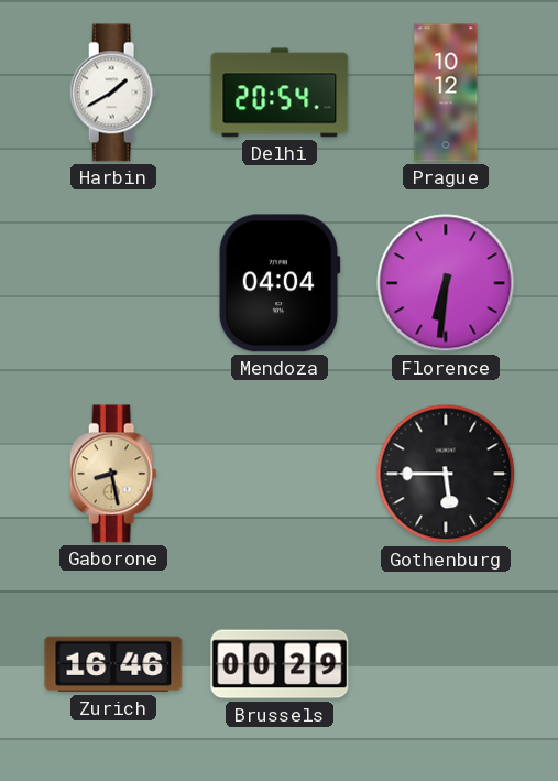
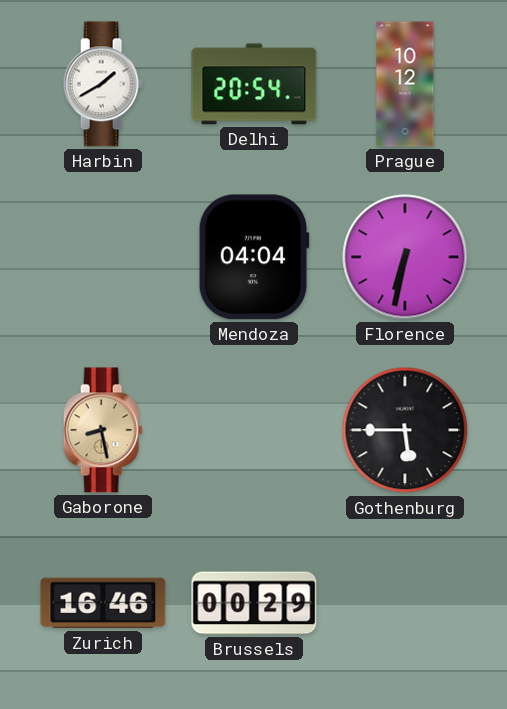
Florence: 6:31 -> 6:32 (405, 257)
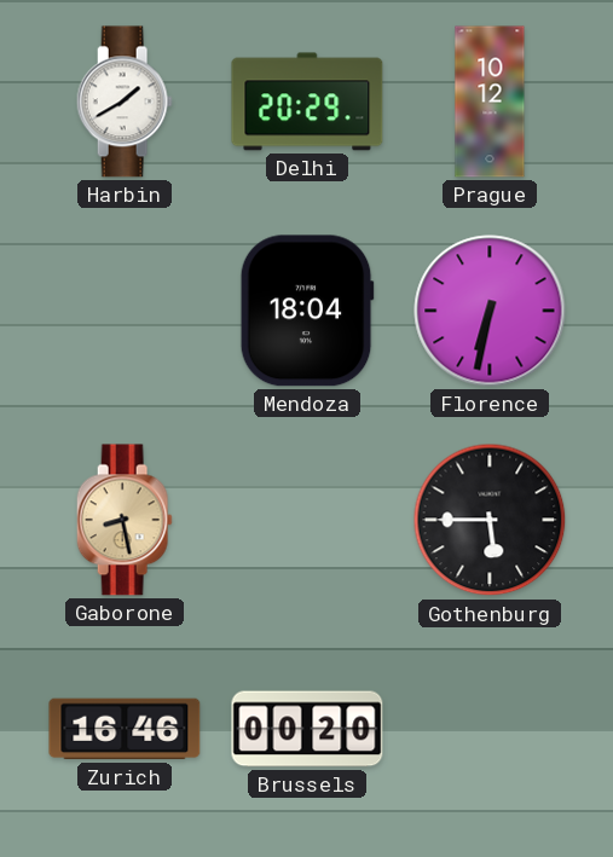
Delhi: 20:54 -> 20:29 (307, 102)
Mendoza: 04:04 -> 18:04 (307, 311)
Brussels: 00:29 -> 00:20 (307, 729)
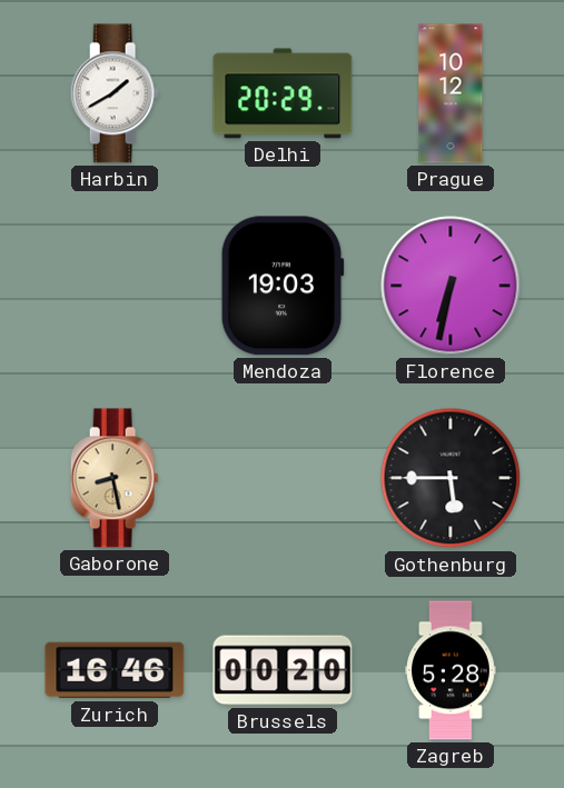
Mendoza: 18:04 -> 19:03 (283, 286)
Zagreb: none -> 5:28 (451, 670)
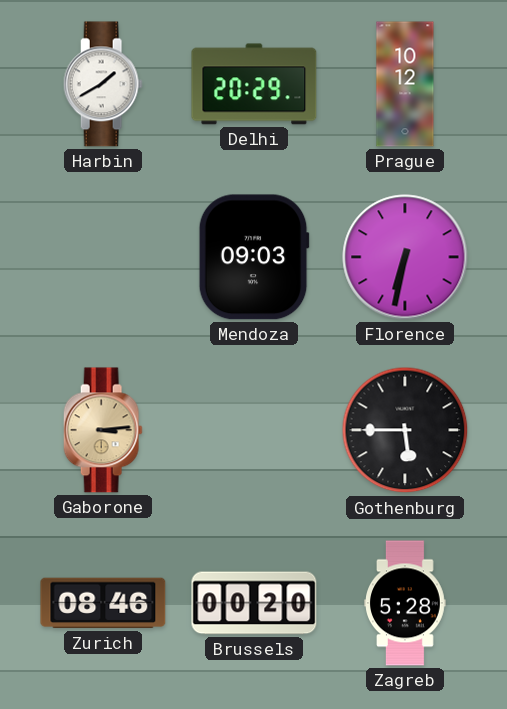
Mendoza: 19:03 -> 09:03 (254, 257)
Gaborone: 8:28 -> 3:14 (103, 430)
Zurich: 16:46 -> 08:46 (103, 603)
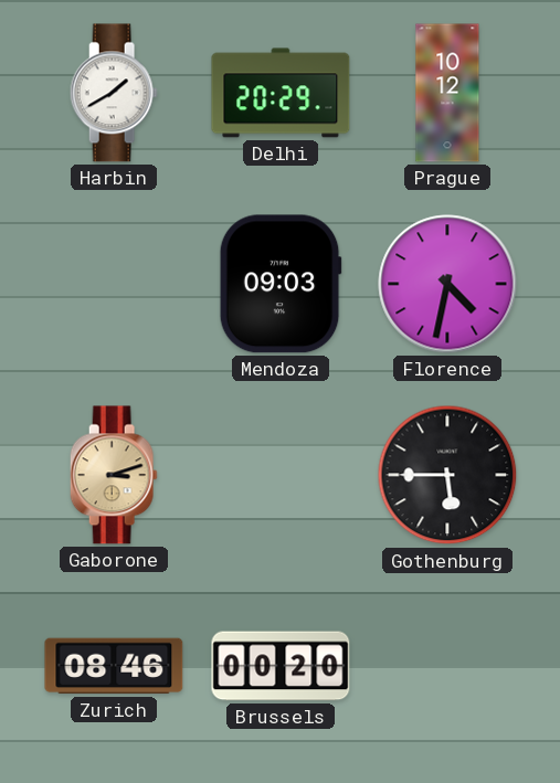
Florence: 6:32 -> 4:32 (447, 284)
Gaborone: 3:14 -> 3:12 (114, 475)
Zagreb: 5:28 -> none (405, 603)
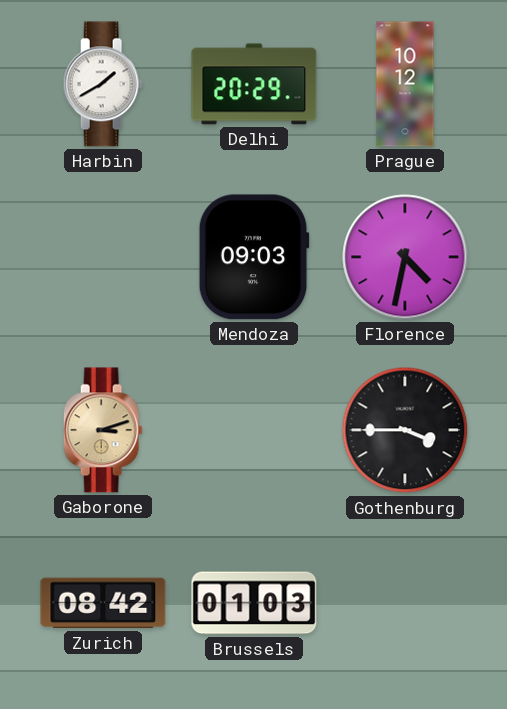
Gothenburg: 5:45 -> 3:45 (405, 430)
Zurich: 08:46 -> 08:42 (103, 603)
Brussels: 00:20 -> 01:03 (254, 603)
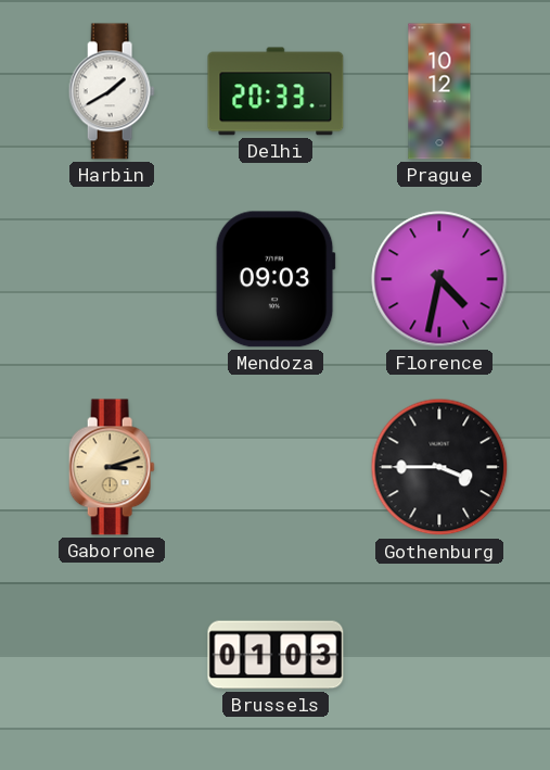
Delhi: 20:29 -> 20:33 (276, 91)
Zurich: 08:42 -> none (103, 603)
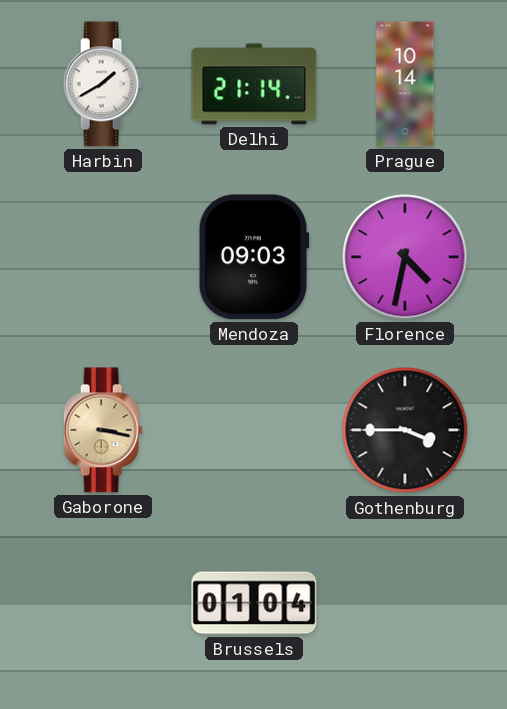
Delhi: 20:33 -> 21:14 (254, 84)
Prague: 10:12 -> 10:14 (405, 84)
Gaborone: 3:12 -> 3:17 (103, 430)
Brussels: 01:03 -> 01:04 (254, 603)
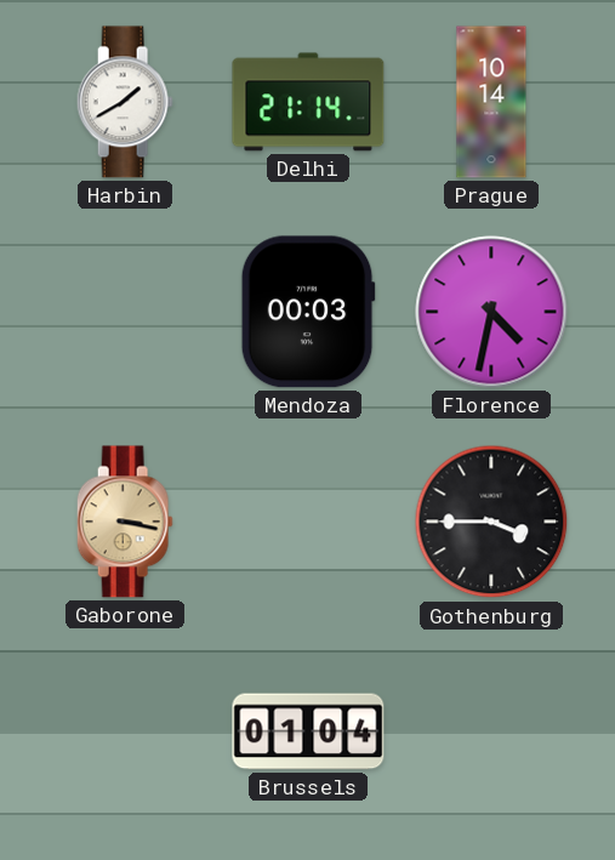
Mendoza: 09:03 -> 00:03 (308, 312)
